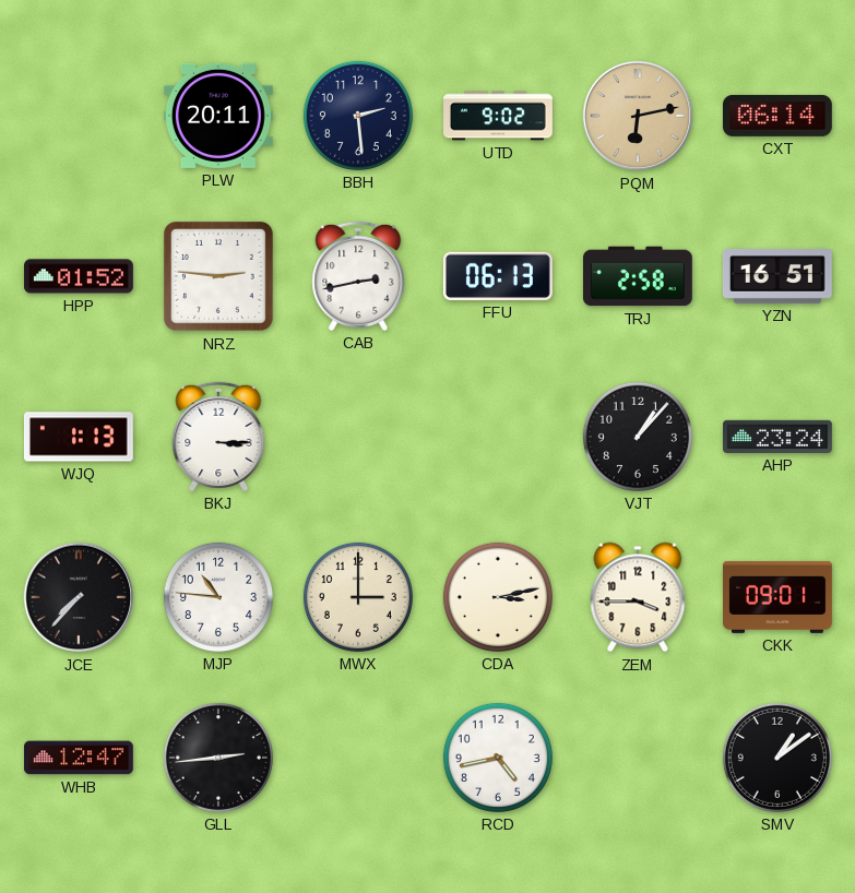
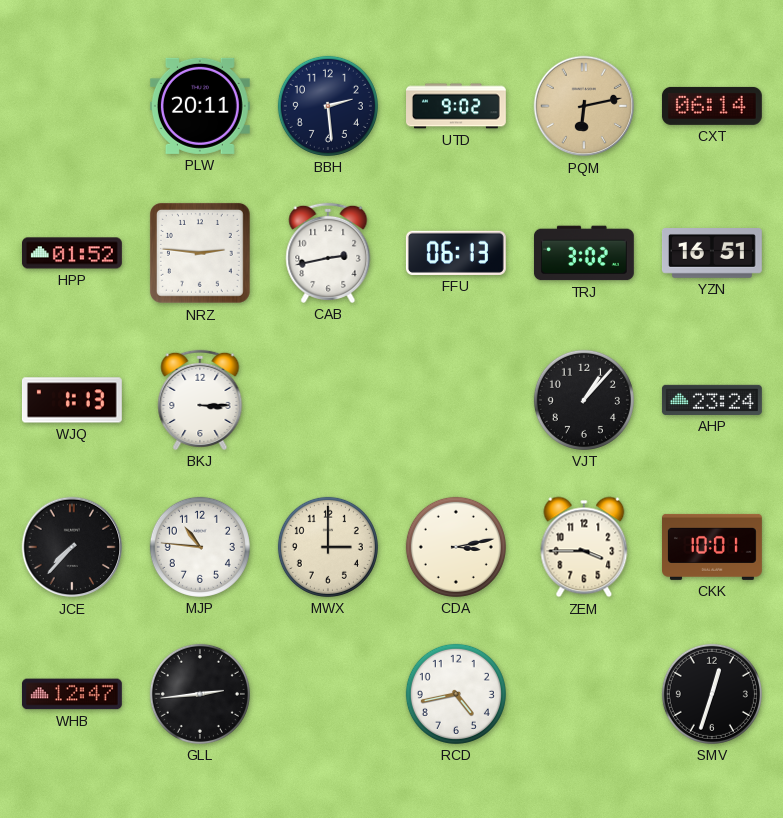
TRJ: 2:58 -> 3:02 (584, 253)
CKK: 09:01 -> 10:01 (713, 547)
SMV: 1:09 -> 12:33 (712, 694)
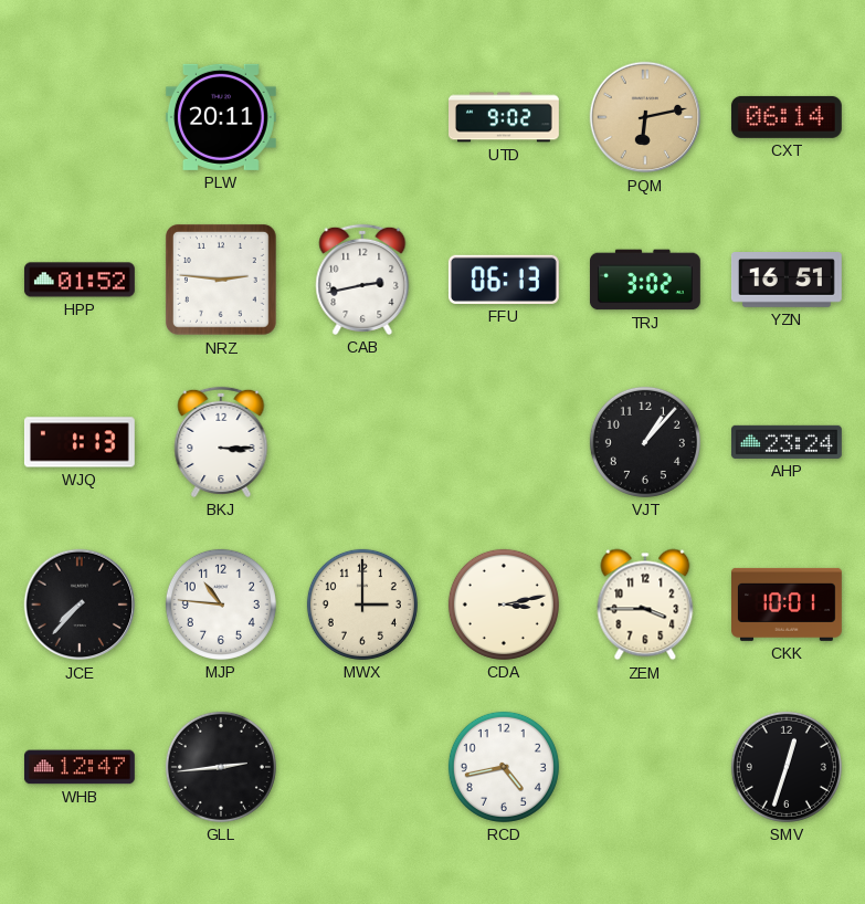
BBH: 2:29 -> none (328, 106)
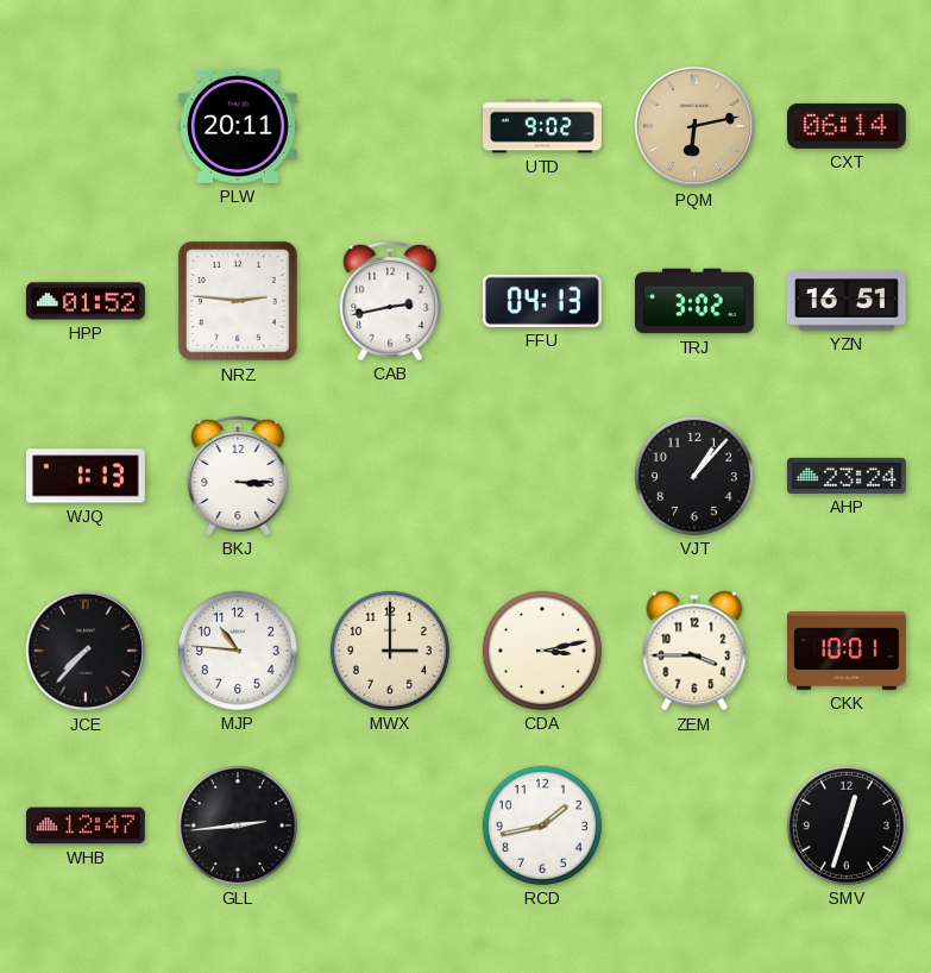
FFU: 06:13 -> 04:13 (542, 301)
RCD: 4:43 -> 1:43 (542, 826)
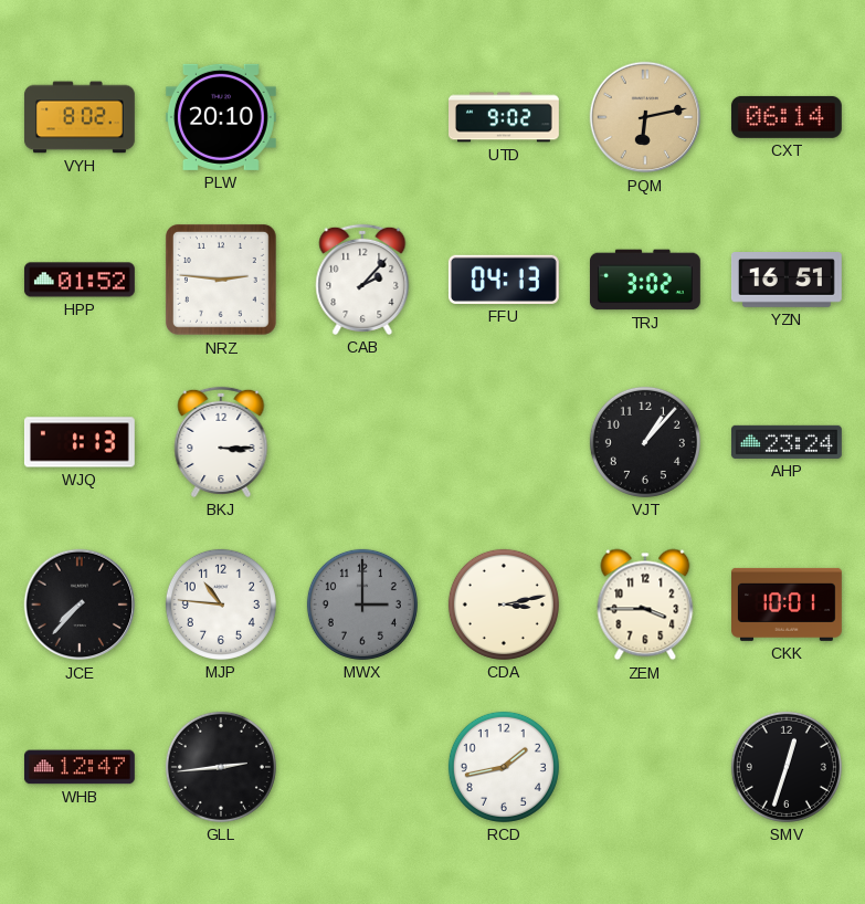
VYH: none -> 8:02 (80, 117)
PLW: 20:11 -> 20:10 (221, 117)
CAB: 2:43 -> 2:07 (362, 280)
MWX dial: cream -> grey (362, 605)
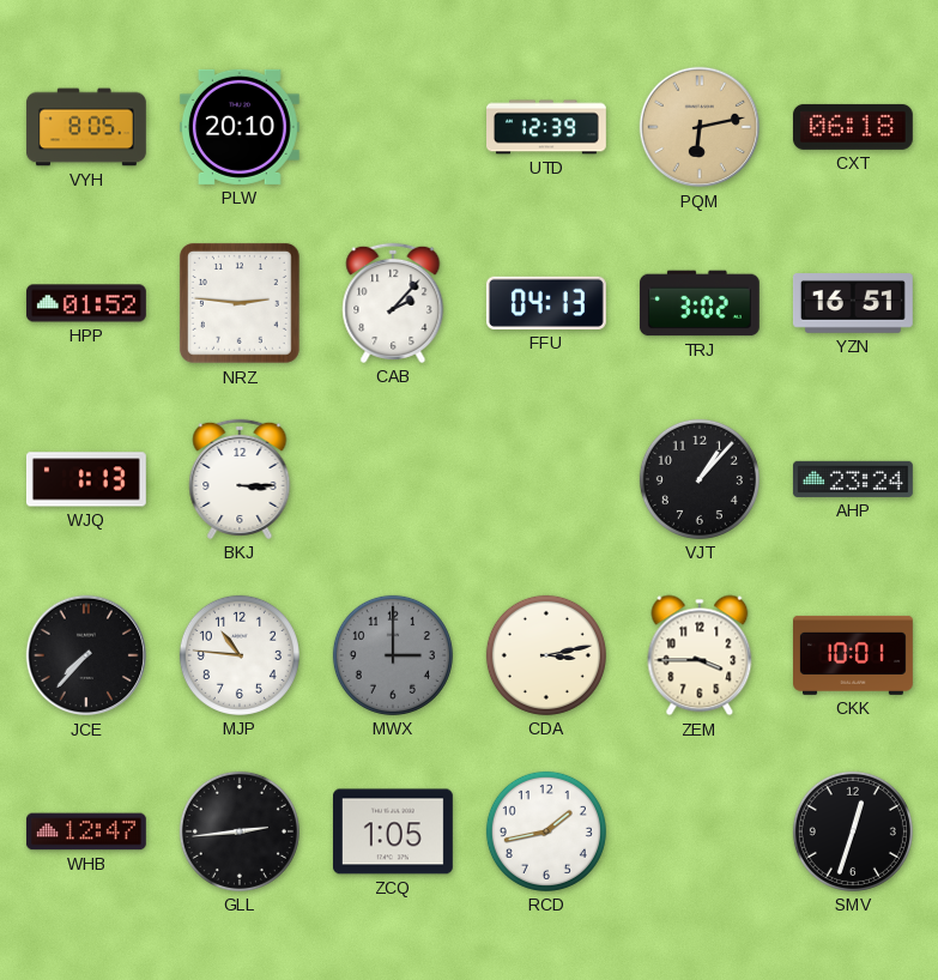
VYH: 8:02 -> 8:05 (86, 127)
UTD: 9:02 -> 12:39 (547, 127)
CXT: 06:14 -> 06:18 (853, 127)
ZCQ: none -> 1:05 (393, 831)
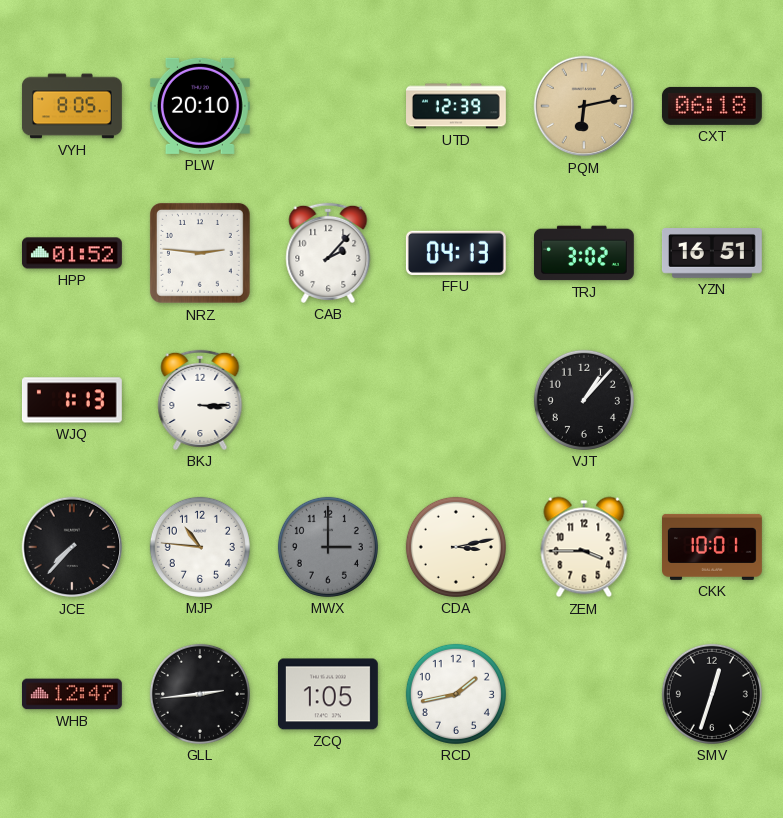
AHP: 23:24 -> none (853, 479)
